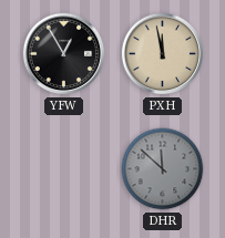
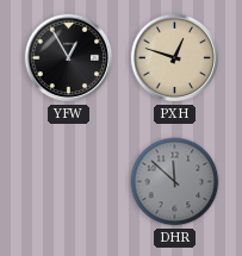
PXH: 11:58 -> 12:48 (175, 58)
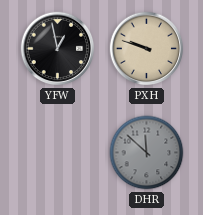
YFW: 12:55 -> 12:58 (58, 49)
PXH: 12:48 -> 9:48 (147, 49)
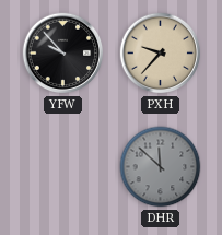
YFW: 12:58 -> 9:53 (63, 54)
PXH: 9:48 -> 9:37 (161, 54)
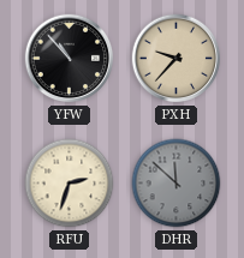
YFW: 9:53 -> 10:53 (70, 59)
RFU: none -> 2:33 (70, 184)
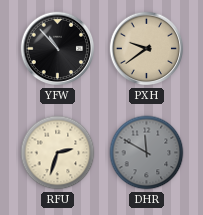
PXH: 9:37 -> 9:39 (147, 49)
DHR: 11:52 -> 11:50 (147, 153)
